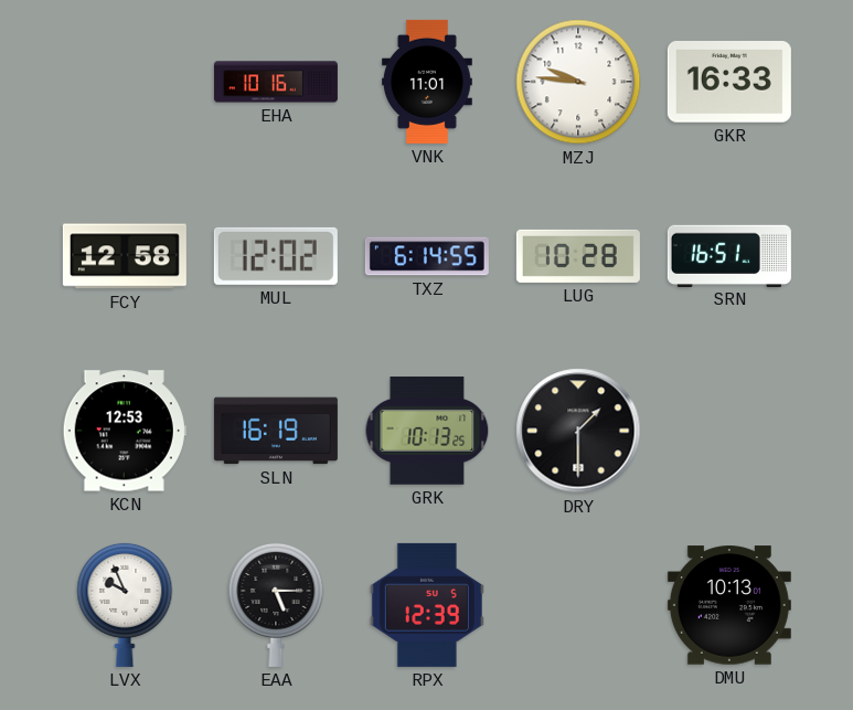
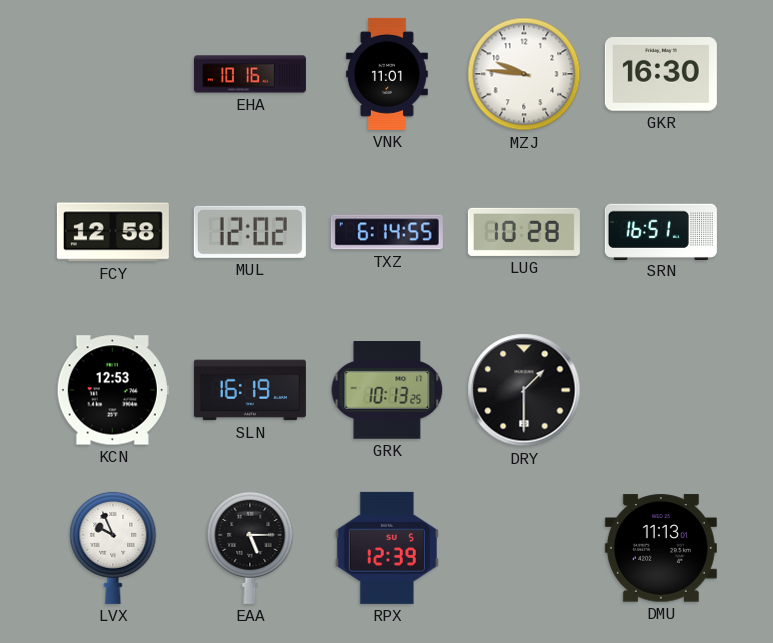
GKR: 16:33 -> 16:30 (661, 75)
DMU: 10:13 -> 11:13 (661, 548)
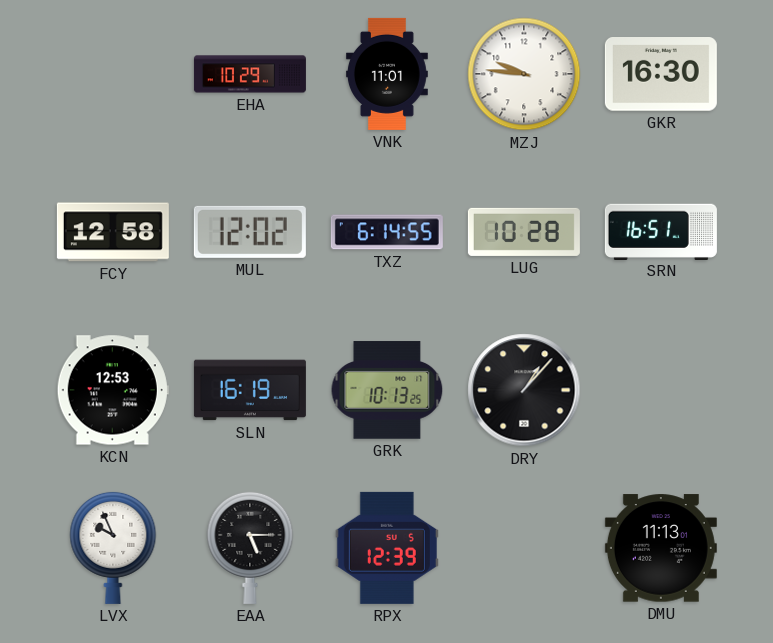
EHA: 10:16 -> 10:29 (250, 74)
DRY: 1:30 -> 1:07 (524, 390)
